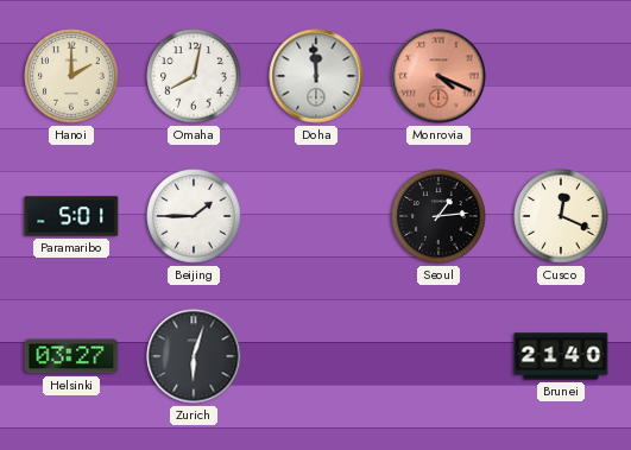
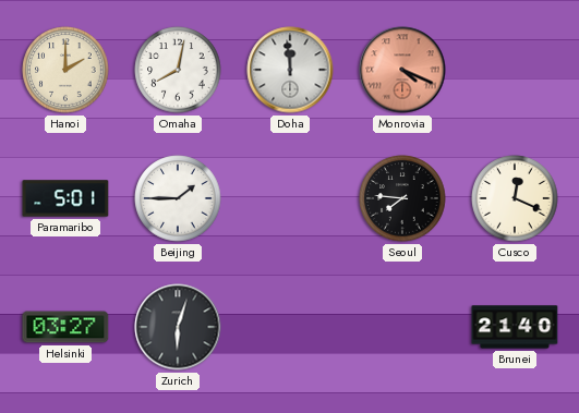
Seoul: 1:14 -> 7:46 (402, 198)
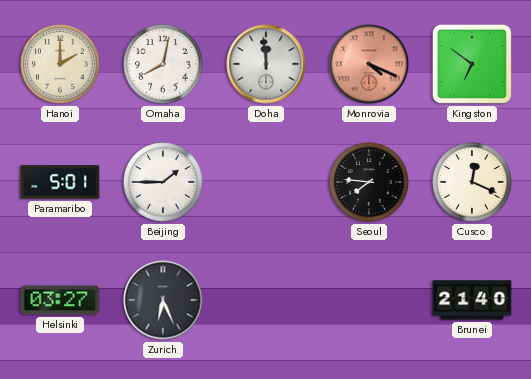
Kingston: none -> 6:51 (472, 64)
Zurich: 6:03 -> 6:26 (163, 300)
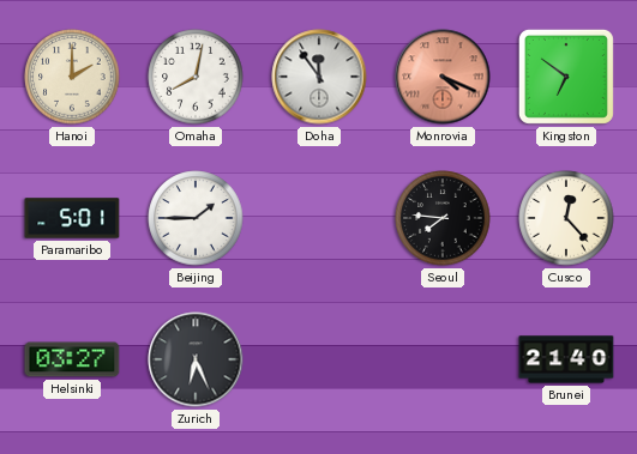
Doha: 11:59 -> 11:54 (319, 77)
Cusco: 12:19 -> 12:23 (566, 218)
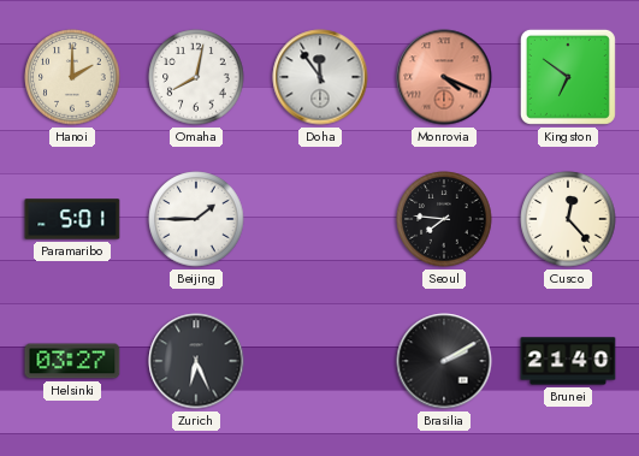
Brasilia: none -> 2:10 (444, 361)
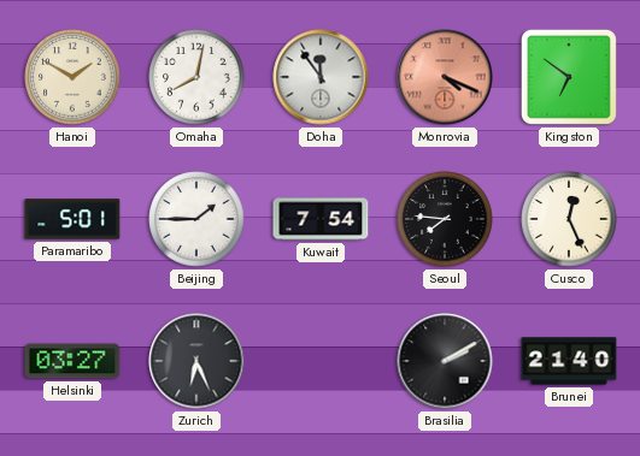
Hanoi: 2:00 -> 1:50 (72, 77)
Kuwait: none -> 7:54 (321, 219)
Cusco: 12:23 -> 12:26 (569, 219)
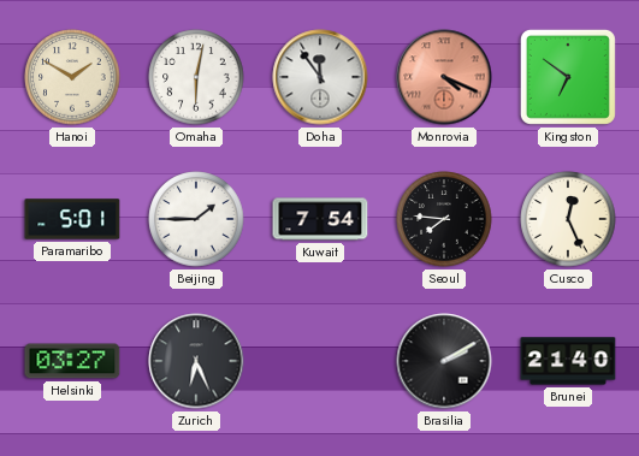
Omaha: 8:02 -> 6:02 (196, 77)
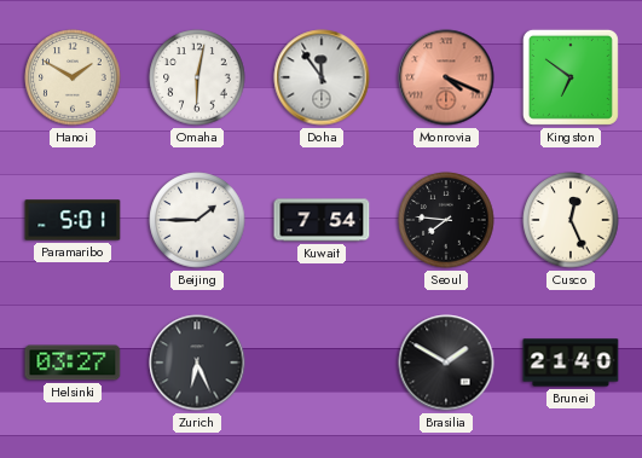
Brasilia: 2:10 -> 1:50 (446, 363)
